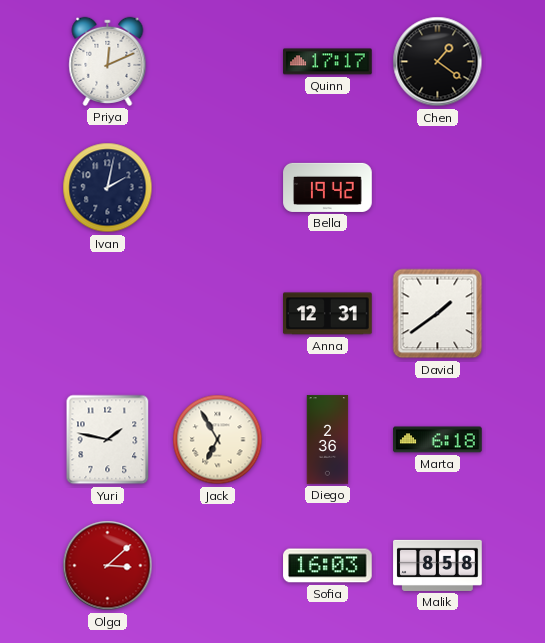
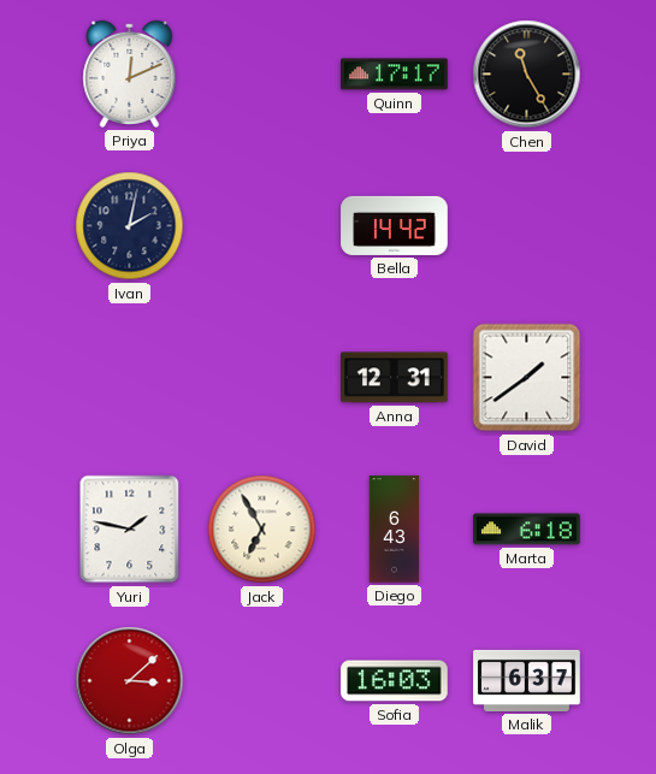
Chen: 1:21 -> 11:25 (527, 75)
Bella: 19:42 -> 14:42 (395, 225)
Diego: 2:36 -> 6:43 (395, 530)
Malik: 8:58 -> 6:37 (527, 680)
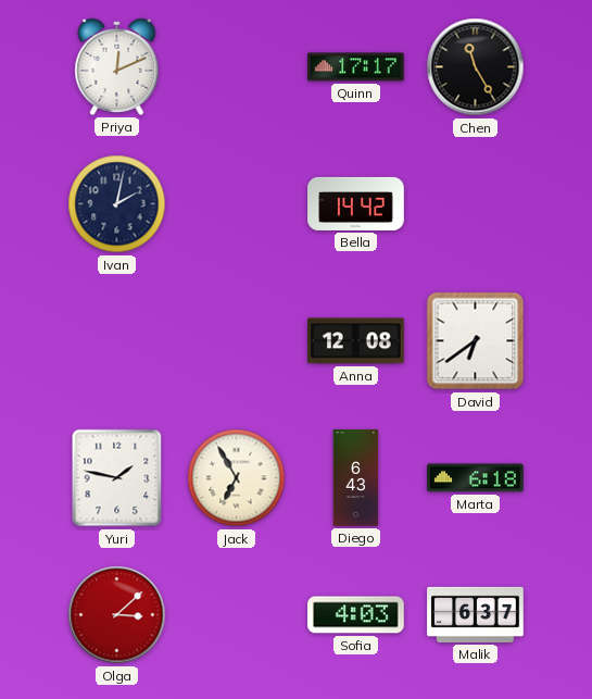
Anna: 12:31 -> 12:08 (356, 341)
David: 1:39 -> 6:39 (476, 341)
Sofia: 16:03 -> 4:03 (356, 615)
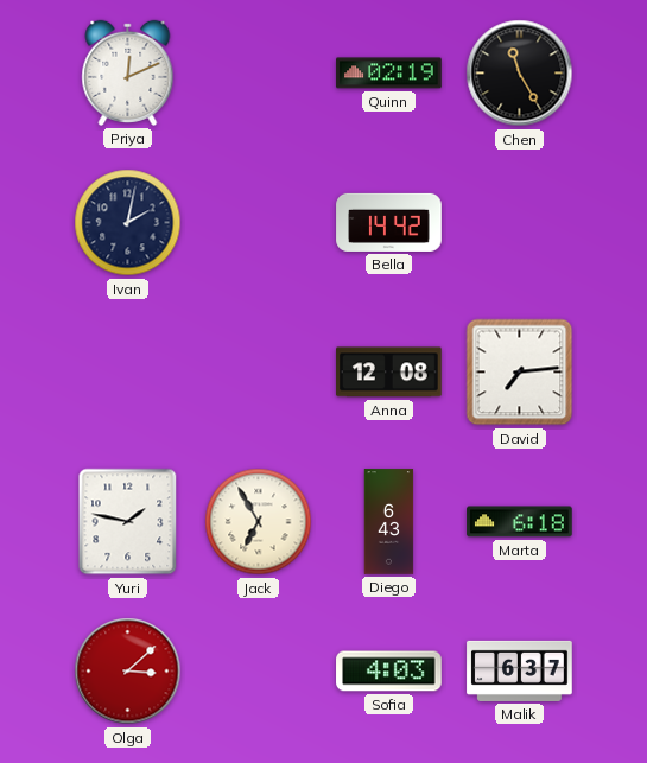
Quinn: 17:17 -> 02:19 (389, 74)
David: 6:39 -> 7:14 (520, 373)
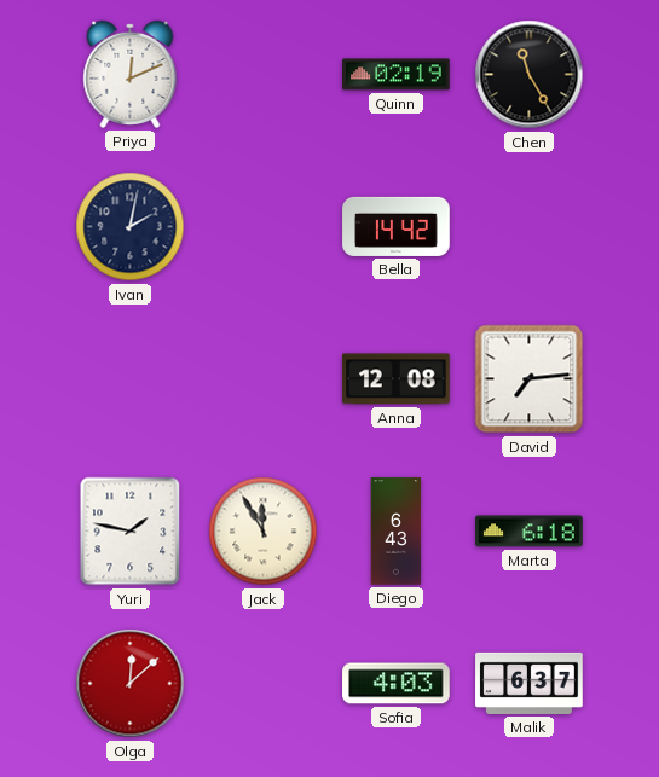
Jack: 6:55 -> 11:55 (264, 532)
Olga: 3:08 -> 12:08 (131, 684)
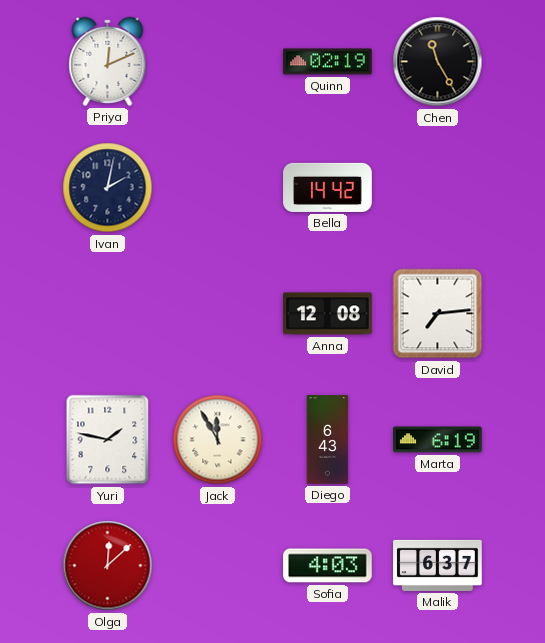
Marta: 6:18 -> 6:19 (438, 440)
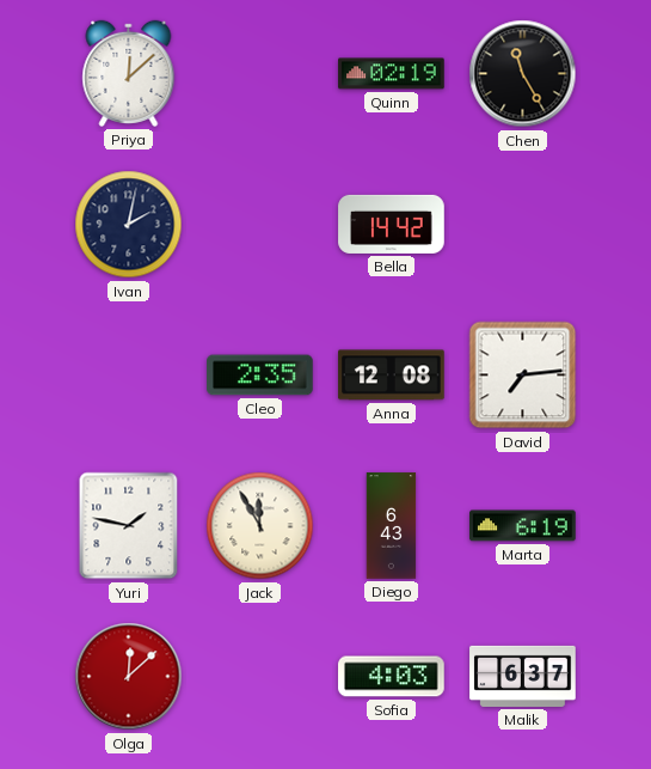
Priya: 12:11 -> 12:08 (129, 73)
Cleo: none -> 2:35 (260, 376)
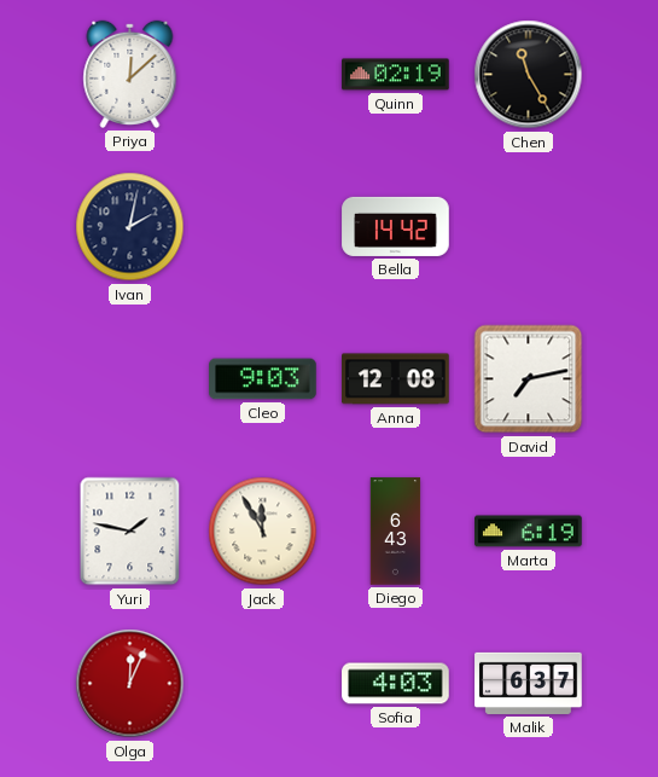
Cleo: 2:35 -> 9:03 (263, 379)
David: 7:14 -> 7:13 (529, 379)
Olga: 12:08 -> 12:04 (130, 684)
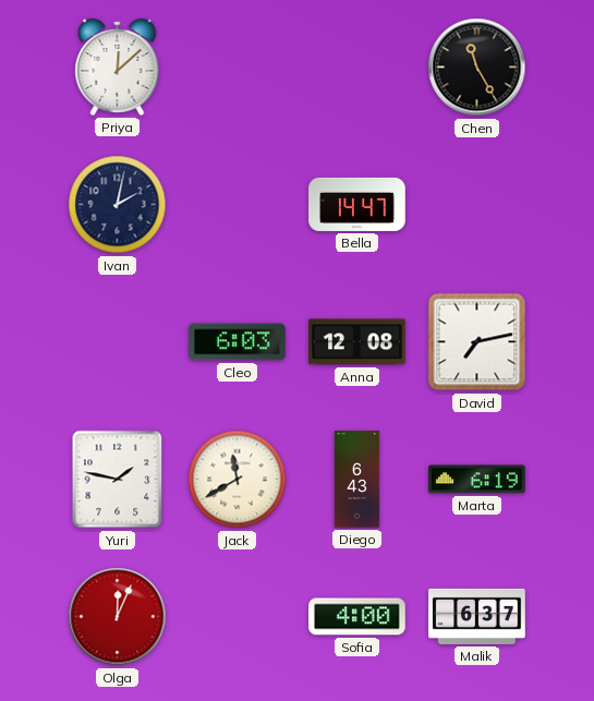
Quinn: 02:19 -> none (396, 75)
Bella: 14:42 -> 14:47 (357, 204)
Cleo: 9:03 -> 6:03 (238, 342)
Jack: 11:55 -> 11:40 (238, 480)
Sofia: 4:03 -> 4:00 (357, 617)
